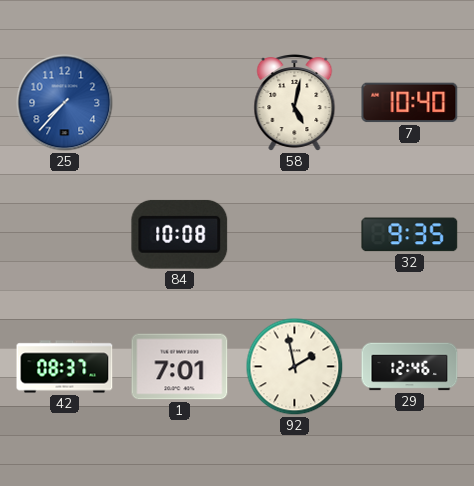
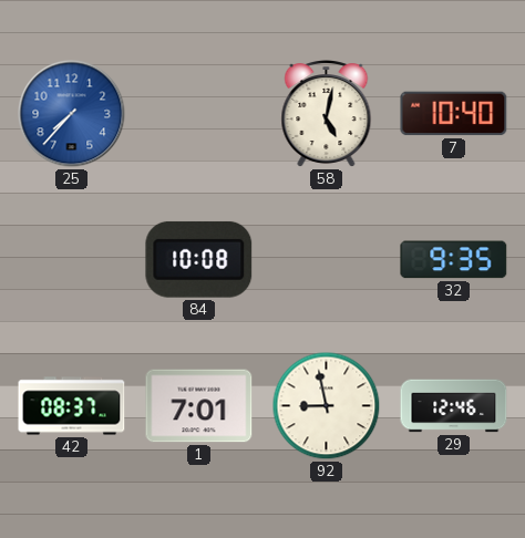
92: 1:58 -> 8:58 (327, 406)
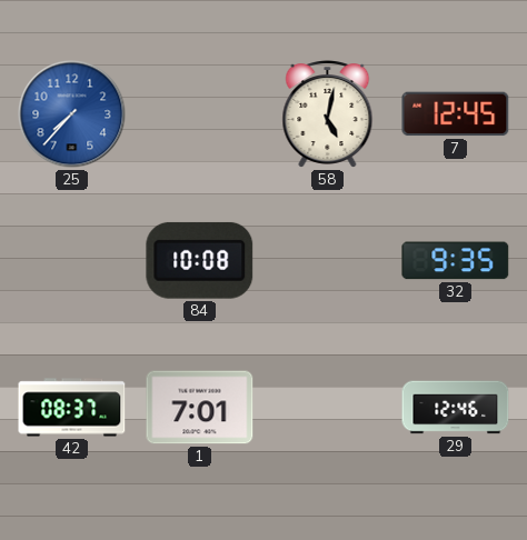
7: 10:40 -> 12:45 (456, 114)
92: 8:58 -> none (327, 406)
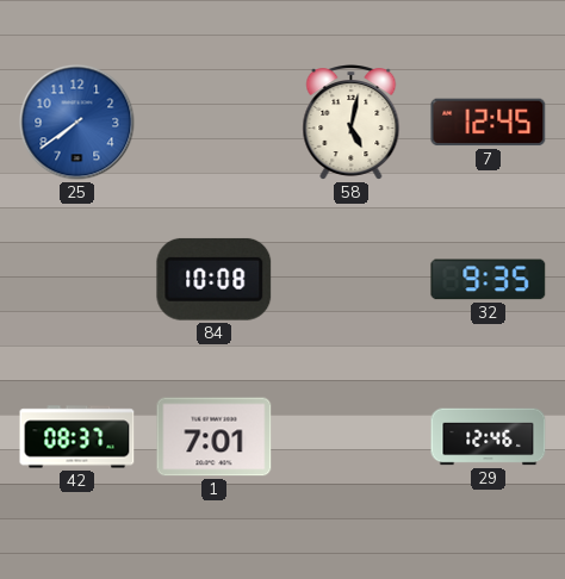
25: 7:37 -> 7:39 (77, 123)
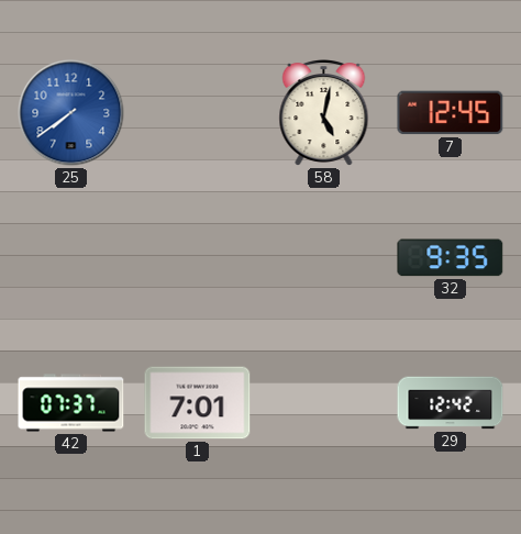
84: 10:08 -> none (215, 279)
42: 08:37 -> 07:37 (71, 403)
29: 12:46 -> 12:42 (451, 403)
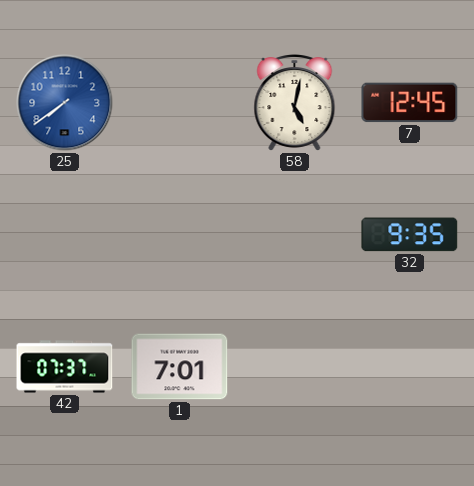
29: 12:42 -> none (451, 403)
